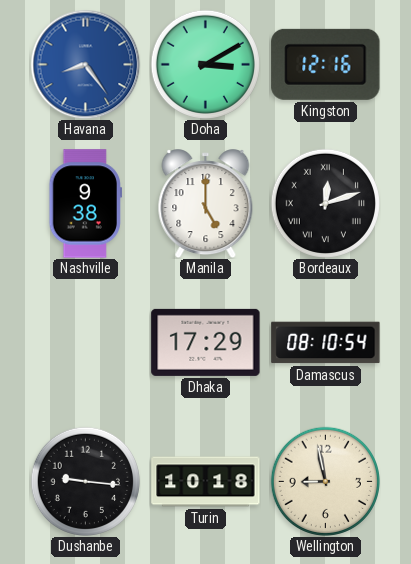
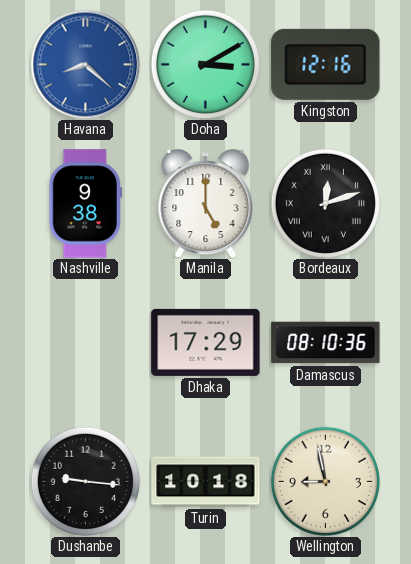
Havana: 8:24 -> 8:22 (85, 64)
Damascus: 08:10:54 -> 08:10:36 (326, 343)
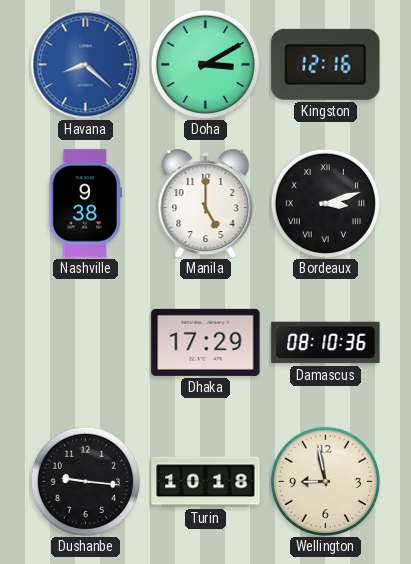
Bordeaux: 12:12 -> 3:12 (325, 203)
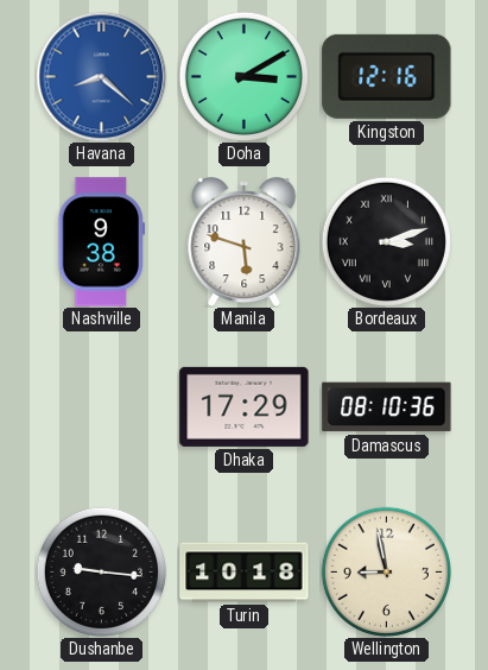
Manila: 5:00 -> 5:48 (245, 242)
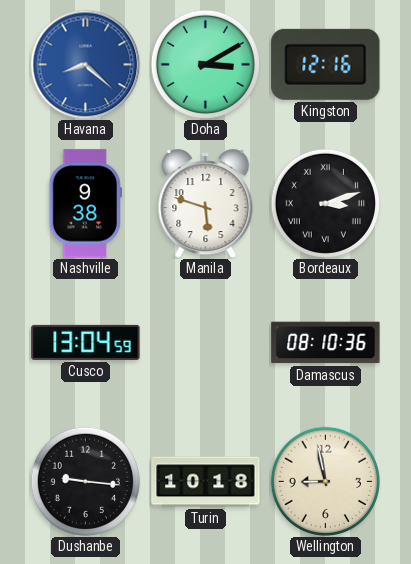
Cusco: none -> 13:04 (86, 342)
Dhaka: 17:29 -> none (245, 406)
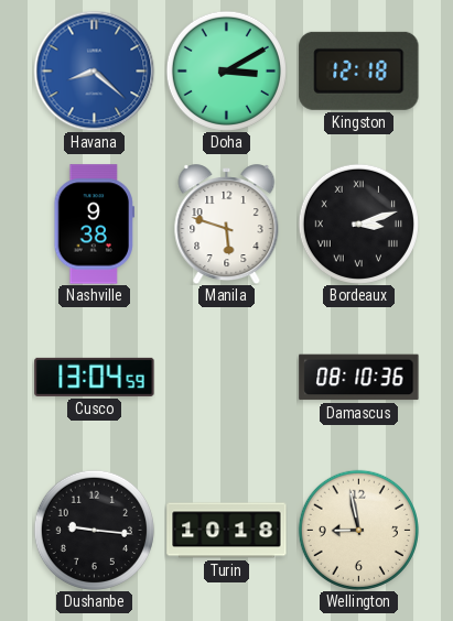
Kingston: 12:16 -> 12:18 (359, 70)
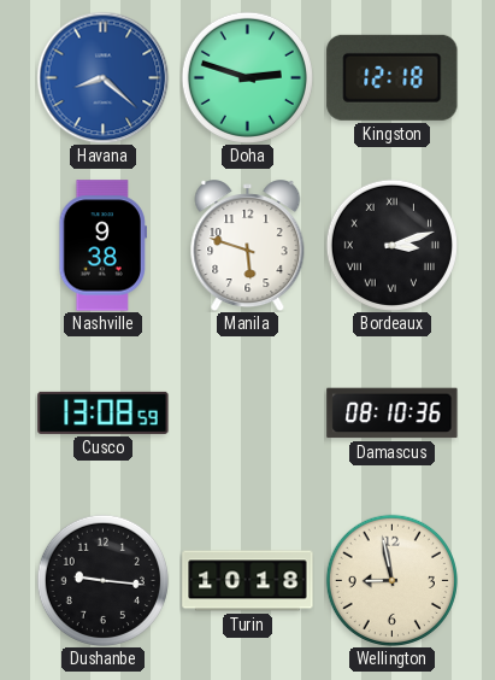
Doha: 3:10 -> 2:48 (247, 77)
Cusco: 13:04 -> 13:08 (104, 412)
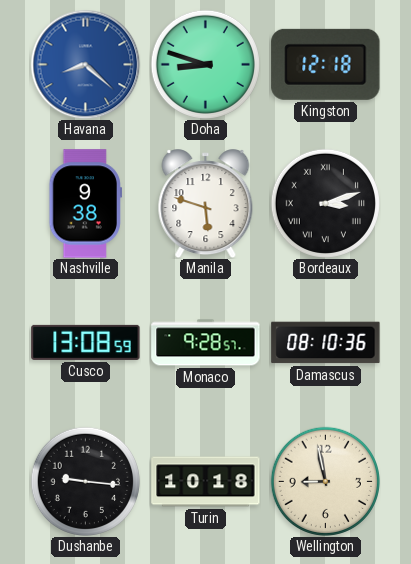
Doha: 2:48 -> 8:48 (205, 64)
Monaco: none -> 9:28 (206, 343)
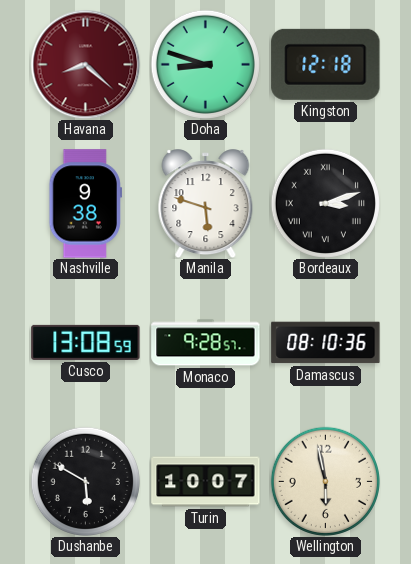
Havana dial: blue -> burgundy (85, 64)
Dushanbe: 9:16 -> 5:50 (85, 481)
Turin: 10:18 -> 10:07 (206, 482)
Wellington: 8:58 -> 5:58 (325, 481)
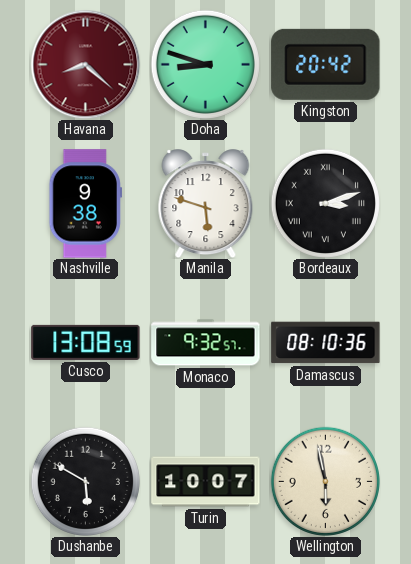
Kingston: 12:18 -> 20:42 (326, 64)
Monaco: 9:28 -> 9:32 (206, 343)
